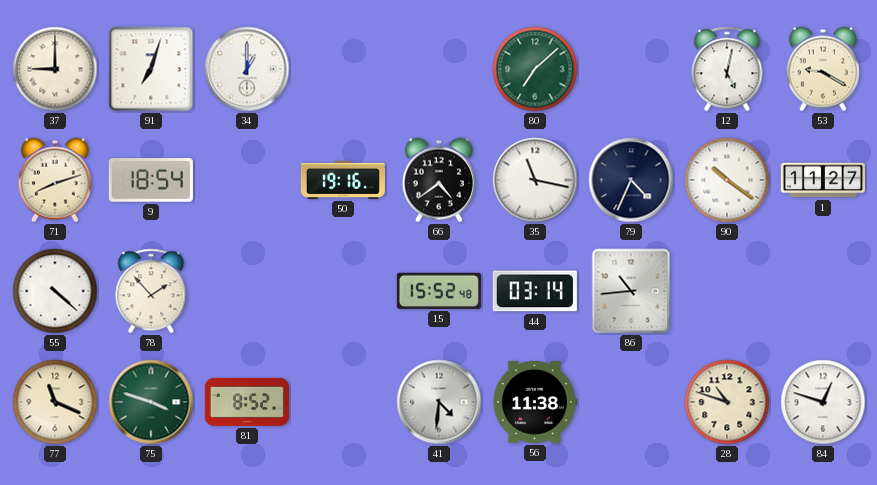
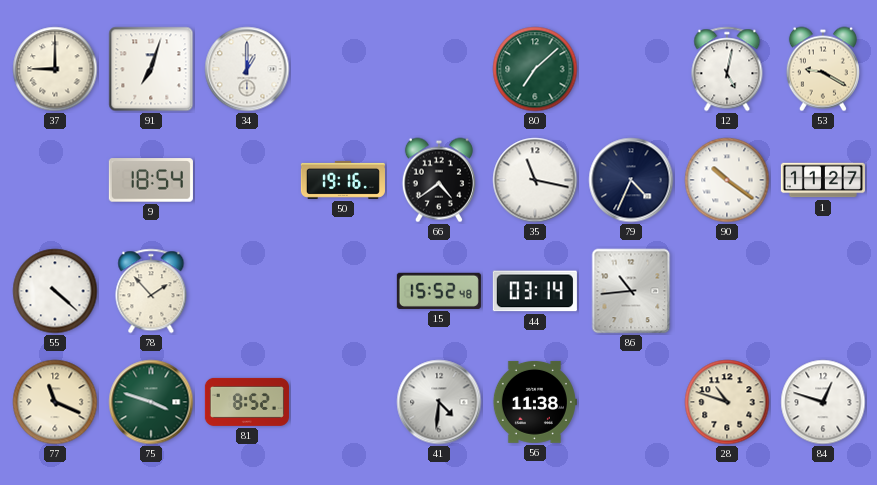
71: 8:12 -> none (55, 180)
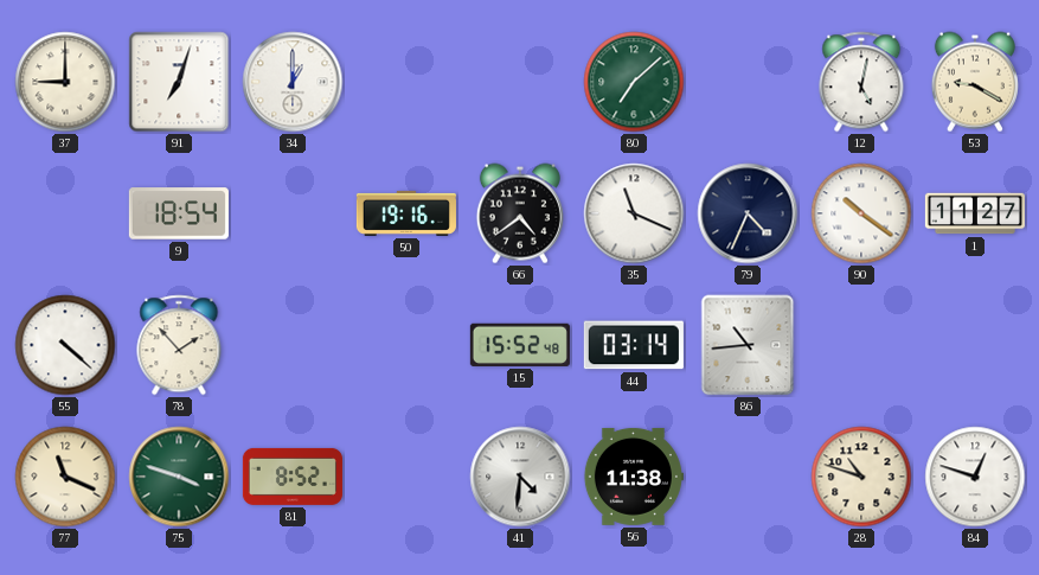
35: 11:17 -> 11:19 (634, 213)
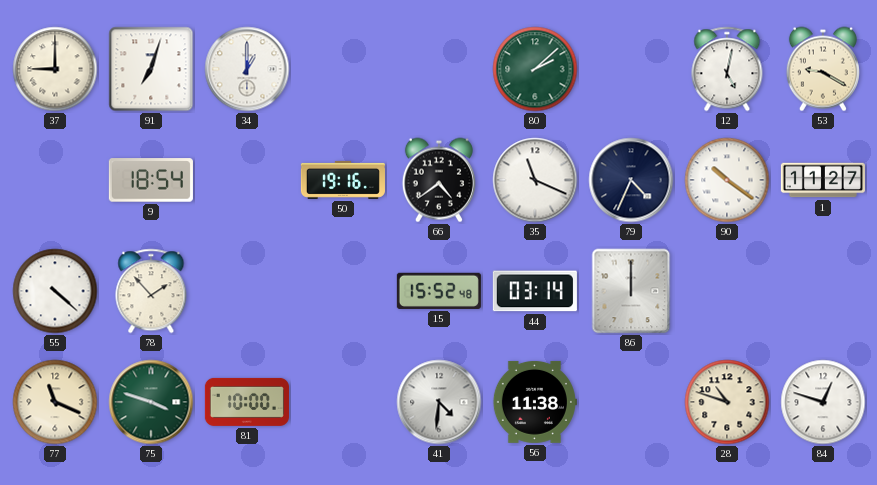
80: 7:08 -> 2:08 (535, 69)
86: 10:44 -> 12:00 (631, 291)
81: 8:52 -> 10:00 (247, 402)
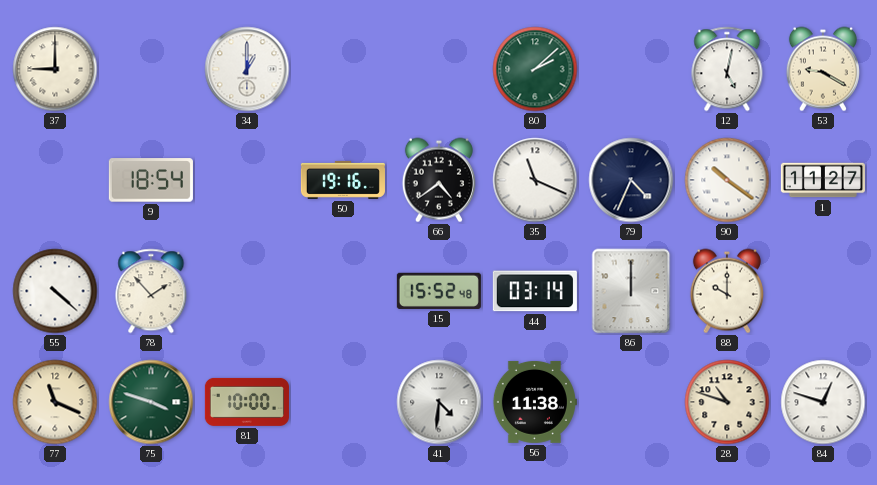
91: 7:03 -> none (151, 69)
88: none -> 10:00 (727, 291)
